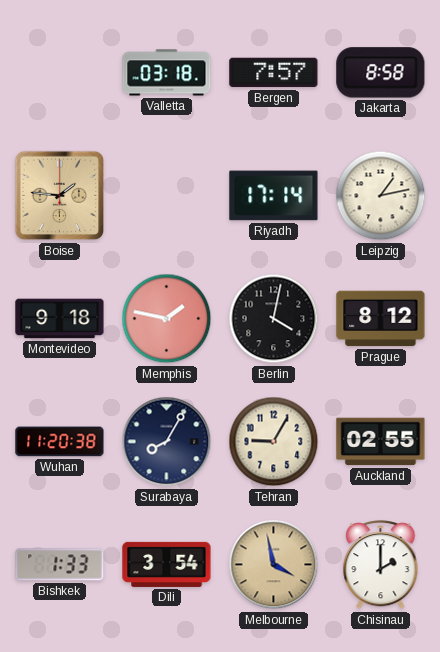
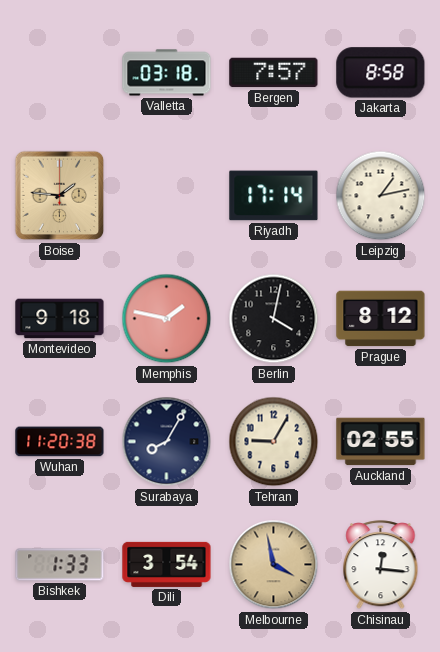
Chisinau: 2:00 -> 12:16 (381, 565)
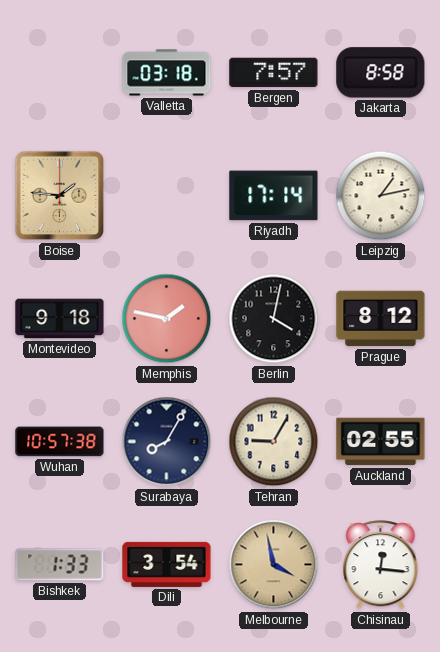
Wuhan: 11:20 -> 10:57 (60, 442)
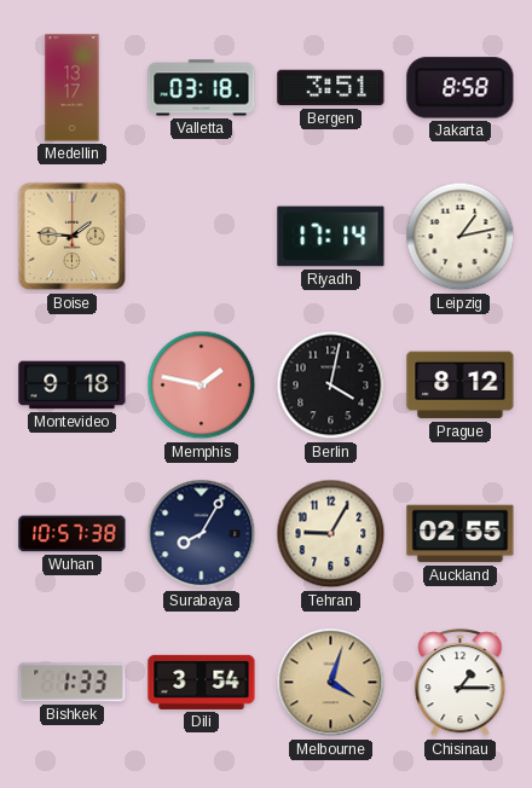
Medellin: none -> 13:17 (73, 88)
Bergen: 7:57 -> 3:51 (331, 88)
Melbourne: 3:58 -> 4:03 (331, 683)
Chisinau: 12:16 -> 1:15 (461, 683)
